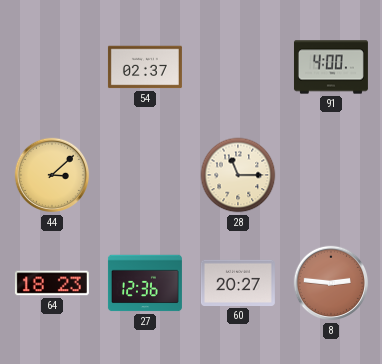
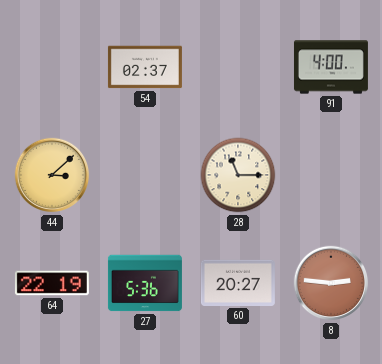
64: 18:23 -> 22:19 (52, 283)
27: 12:36 -> 5:36 (145, 283)
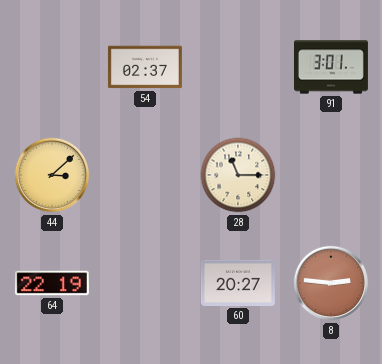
91: 4:00 -> 3:01 (331, 67)
27: 5:36 -> none (145, 283)
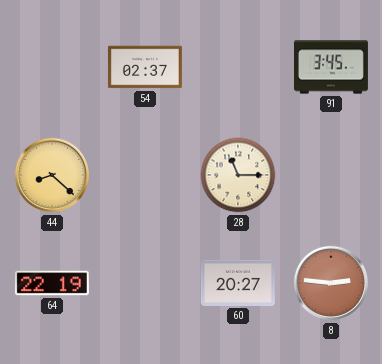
91: 3:01 -> 3:45 (331, 67)
44: 3:08 -> 8:22 (52, 175)
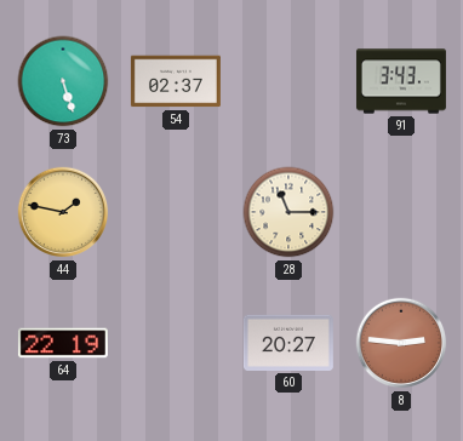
73: none -> 5:27 (63, 81)
91: 3:45 -> 3:43 (401, 81)
44: 8:22 -> 1:47 (63, 212)
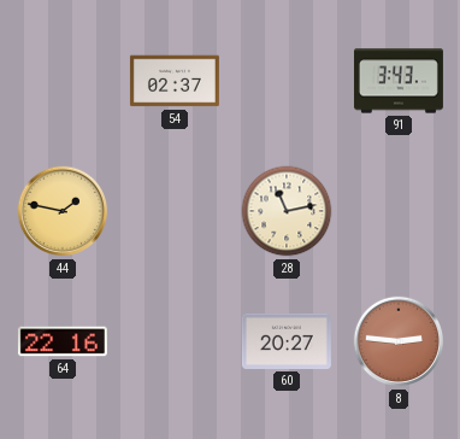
73: 5:27 -> none (63, 81)
28: 11:15 -> 11:13 (287, 211)
64: 22:19 -> 22:16 (63, 341)
